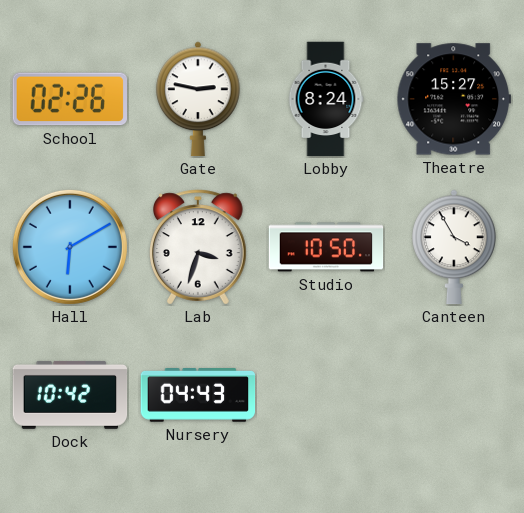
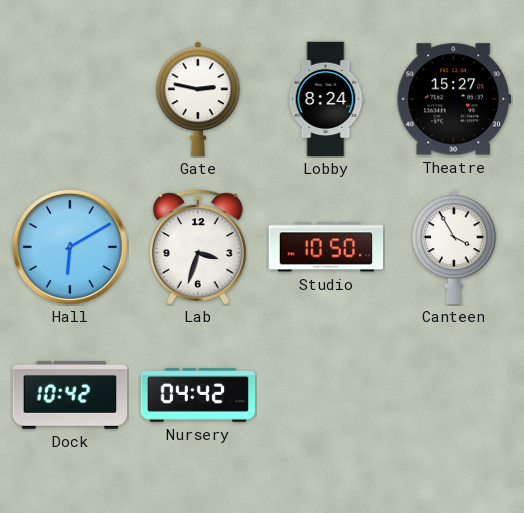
School: 02:26 -> none (69, 99)
Nursery: 04:43 -> 04:42 (198, 396)
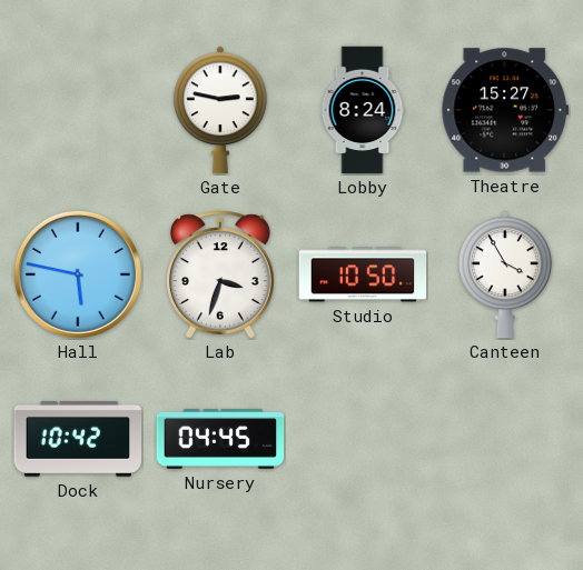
Hall: 6:10 -> 5:47 (78, 274)
Nursery: 04:42 -> 04:45 (220, 440)
